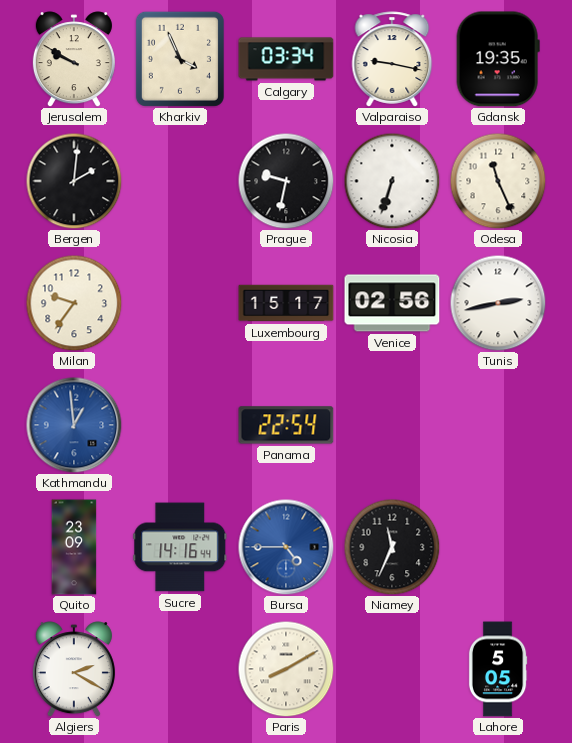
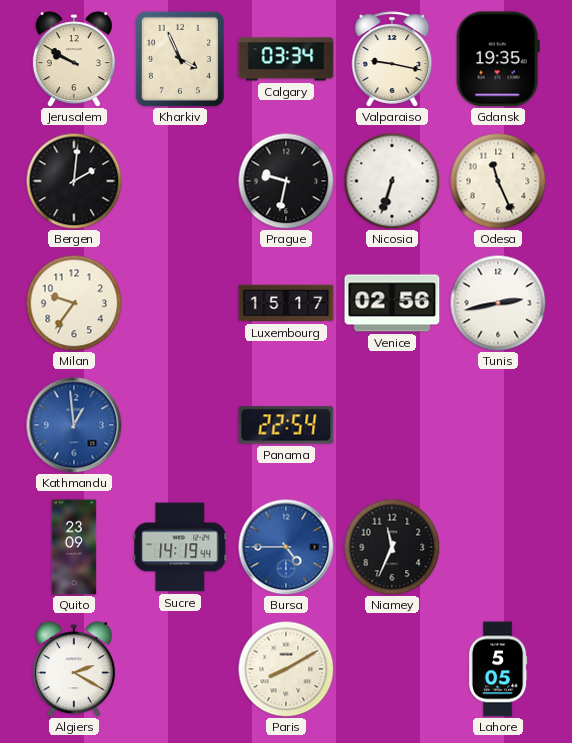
Sucre: 14:16 -> 14:19 (180, 547)
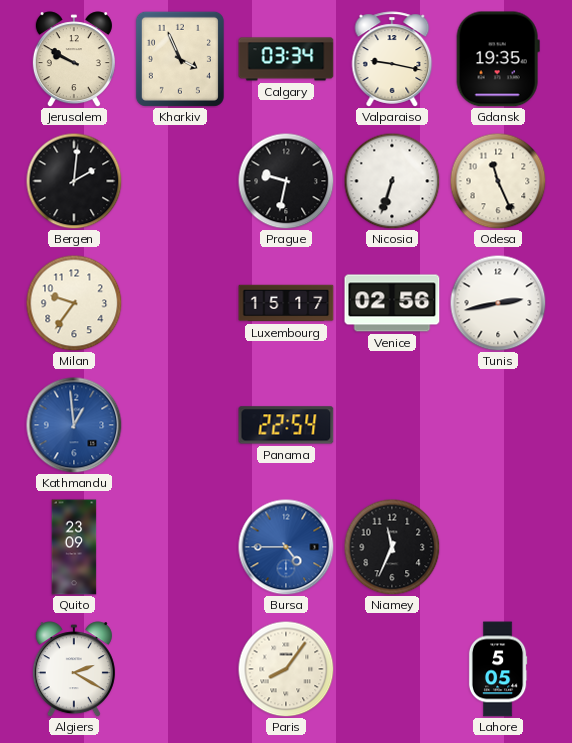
Sucre: 14:19 -> none (180, 547)
Paris: 8:10 -> 8:06 (286, 669)
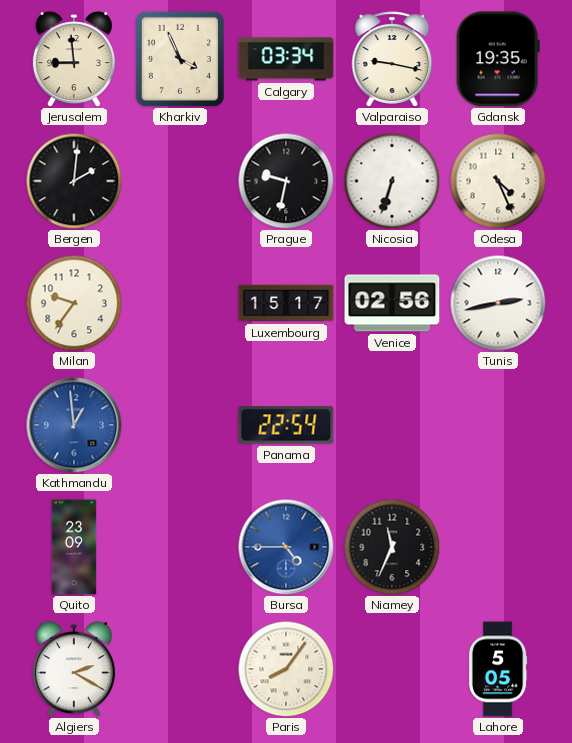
Jerusalem: 9:50 -> 8:59 (74, 59)
Odesa: 11:26 -> 4:26 (498, 181)
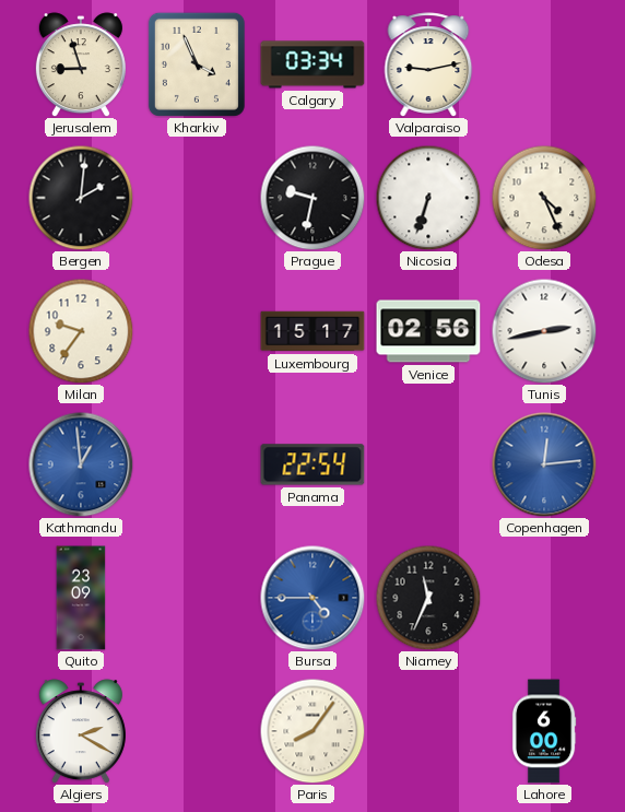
Jerusalem: 8:59 -> 8:57 (81, 64)
Valparaiso: 9:17 -> 9:13 (428, 64)
Gdansk: 19:35 -> none (498, 59)
Copenhagen: none -> 12:14 (544, 464)
Lahore: 5:05 -> 6:00 (544, 731)
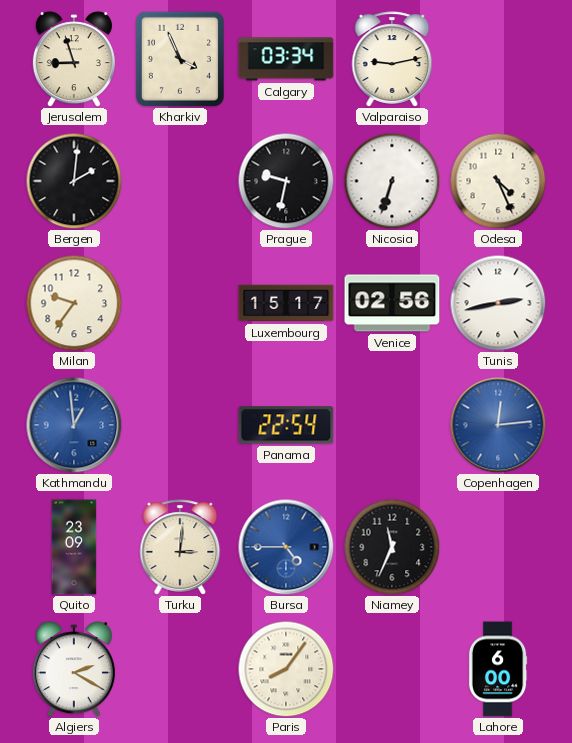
Turku: none -> 3:01 (180, 547)
